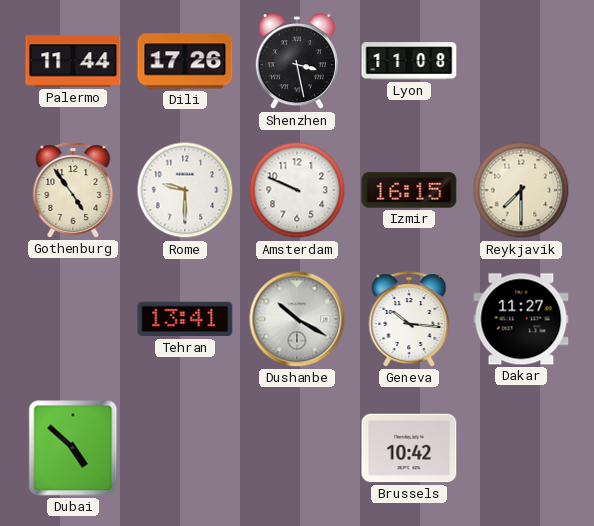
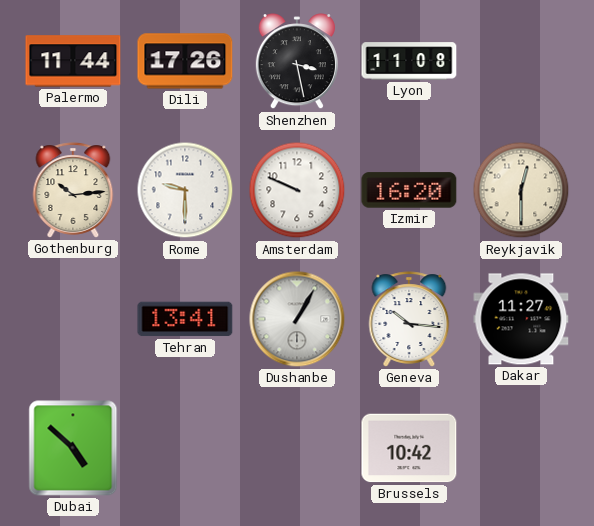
Gothenburg: 4:54 -> 10:14 (73, 190)
Izmir: 16:15 -> 16:20 (409, 190)
Reykjavik: 7:30 -> 12:30 (521, 190)
Dushanbe: 10:20 -> 1:05 (297, 319)
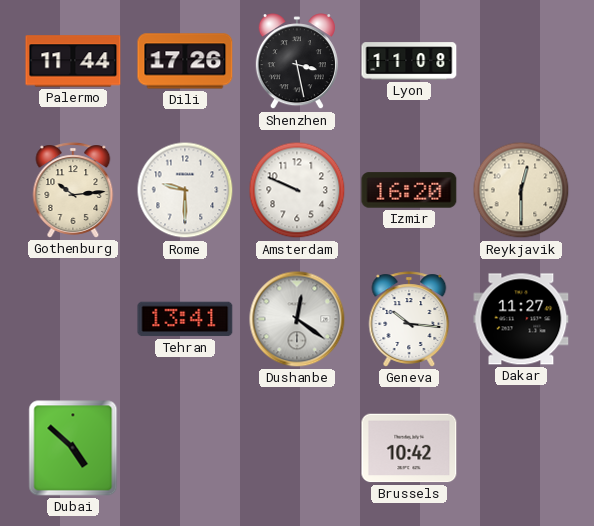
Dushanbe: 1:05 -> 12:21 (297, 319)
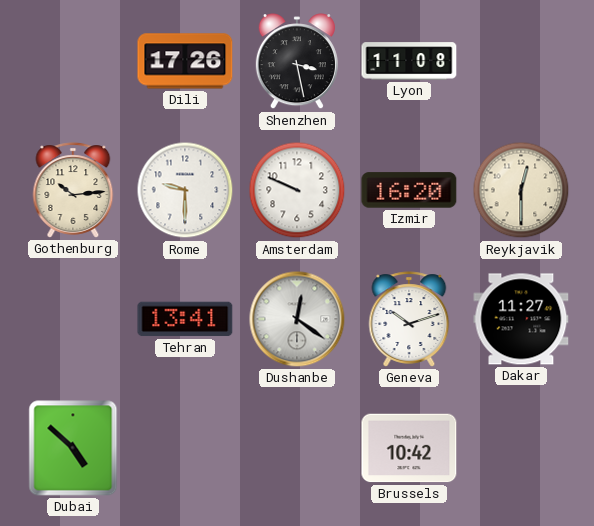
Palermo: 11:44 -> none (73, 61)
Geneva: 10:16 -> 10:12 (409, 319)
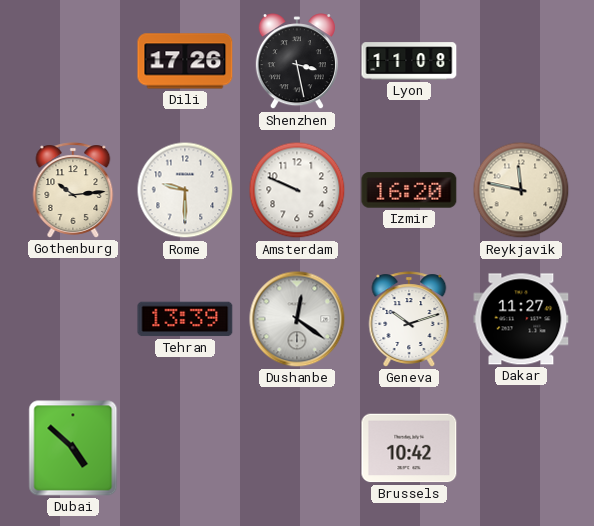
Reykjavik: 12:30 -> 11:47 (521, 190)
Tehran: 13:41 -> 13:39 (185, 319)
